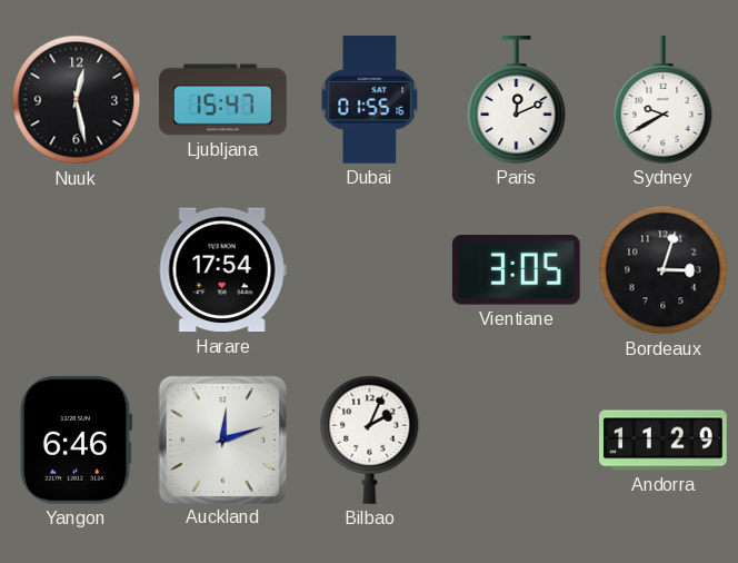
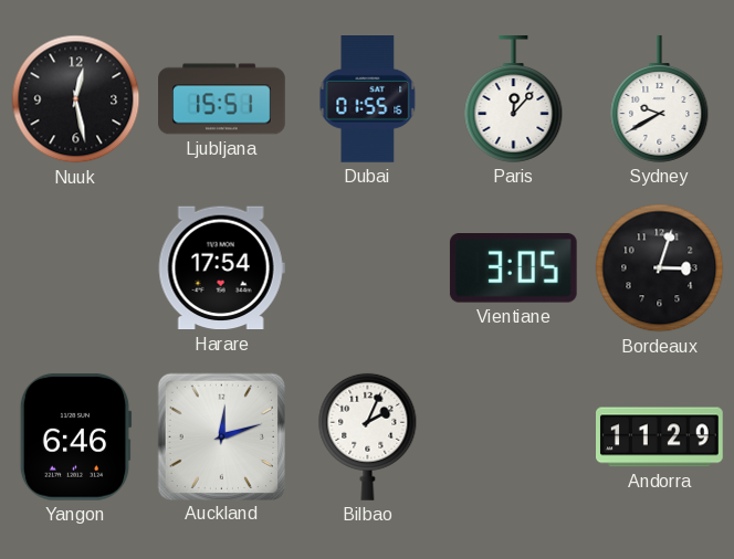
Ljubljana: 15:47 -> 15:51 (222, 99)
Paris: 12:11 -> 12:07 (514, 99)
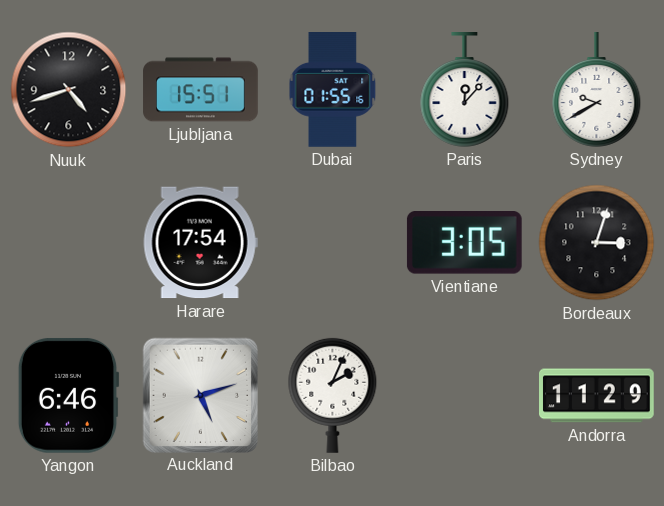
Nuuk: 12:28 -> 4:42 (69, 90)
Auckland: 12:12 -> 5:12 (200, 395)
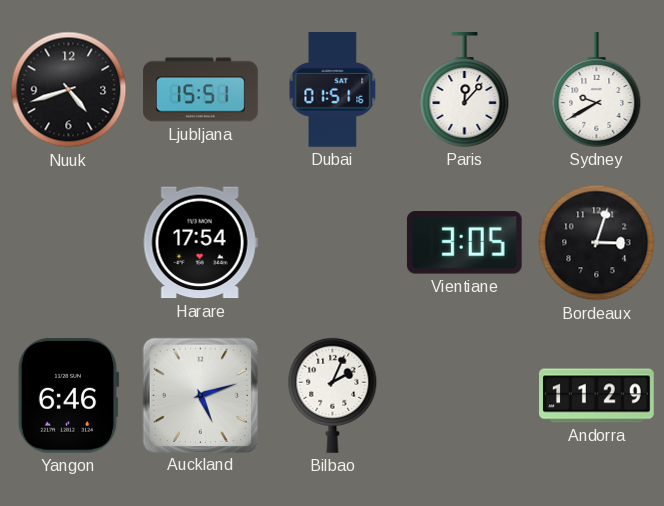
Dubai: 01:55 -> 01:51 (333, 90)
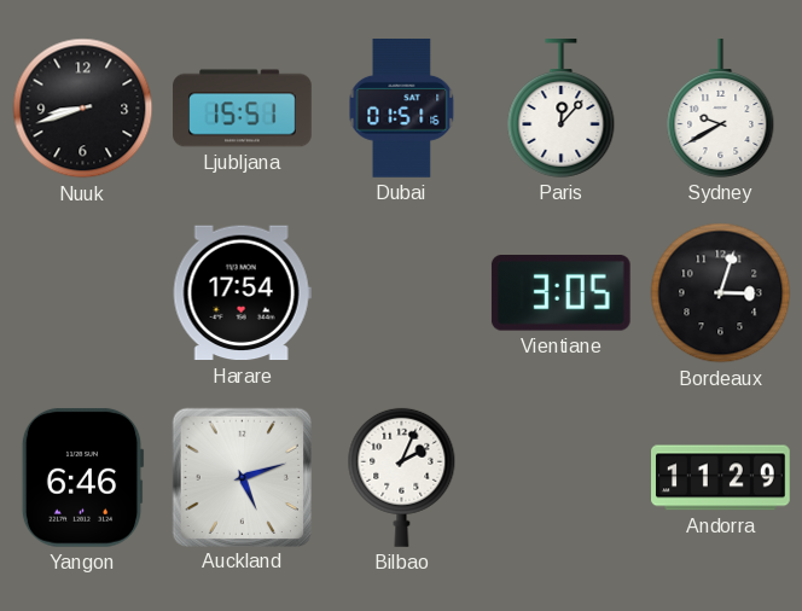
Nuuk: 4:42 -> 8:42 (83, 109)
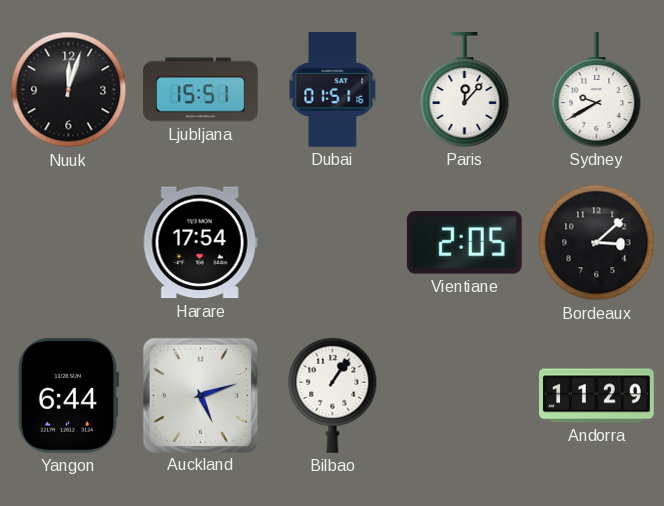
Nuuk: 8:42 -> 12:03 (69, 90)
Vientiane: 3:05 -> 2:05 (464, 243)
Bordeaux: 3:03 -> 3:08 (597, 243)
Yangon: 6:46 -> 6:44 (68, 395)
Bilbao: 2:04 -> 1:06 (333, 395)
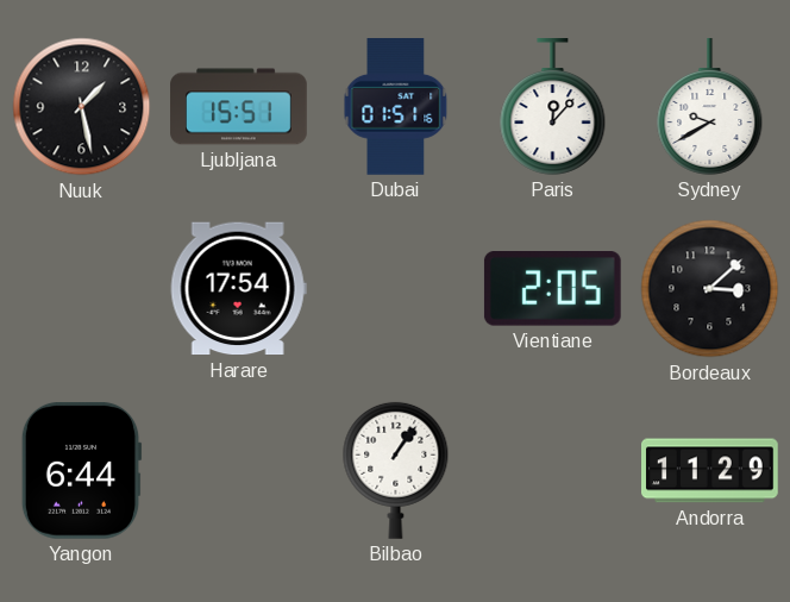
Nuuk: 12:03 -> 1:28 (82, 107)
Auckland: 5:12 -> none (200, 395)
